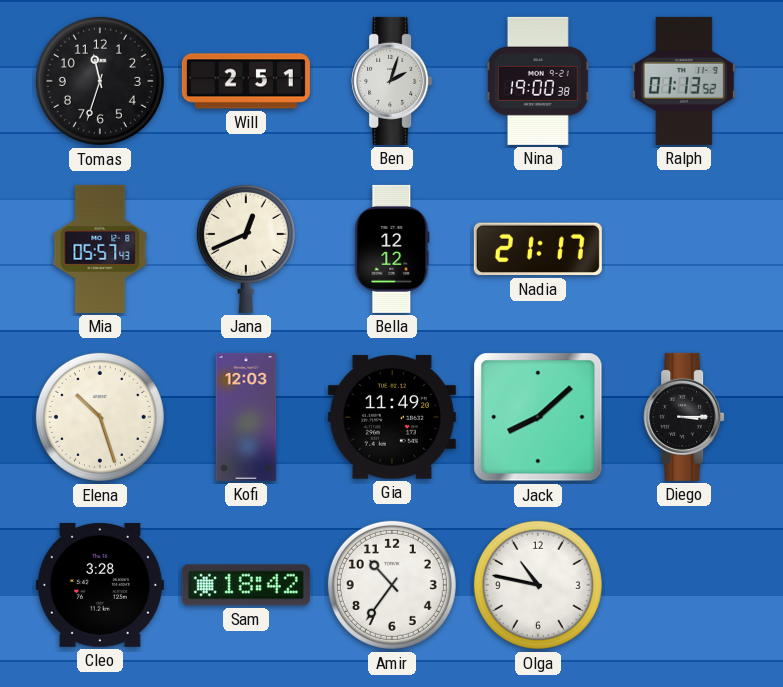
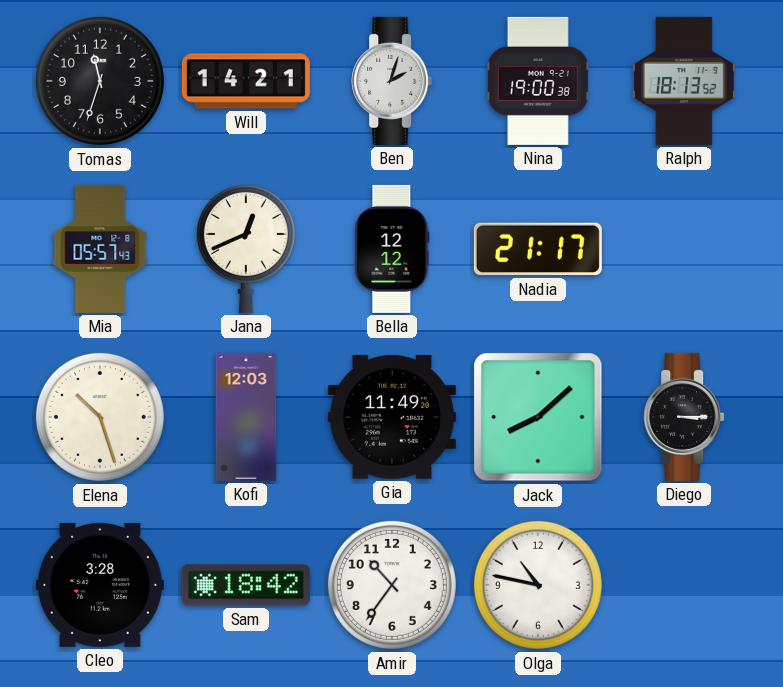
Will: 2:51 -> 14:21 (246, 81)
Ralph: 01:13 -> 18:13 (684, 81)
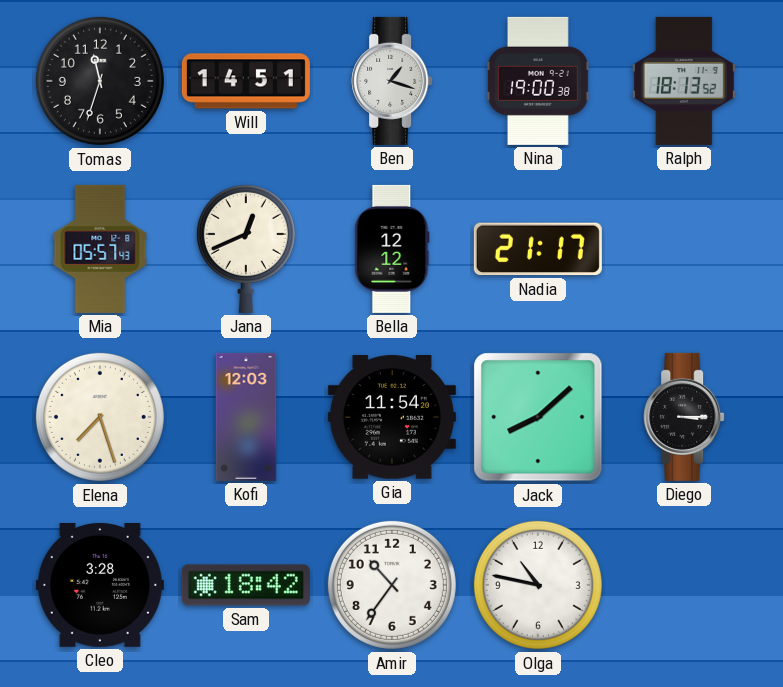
Will: 14:21 -> 14:51 (246, 81)
Ben: 2:03 -> 1:18 (392, 81)
Elena: 10:27 -> 7:27 (100, 417)
Gia: 11:49 -> 11:54 (392, 417)
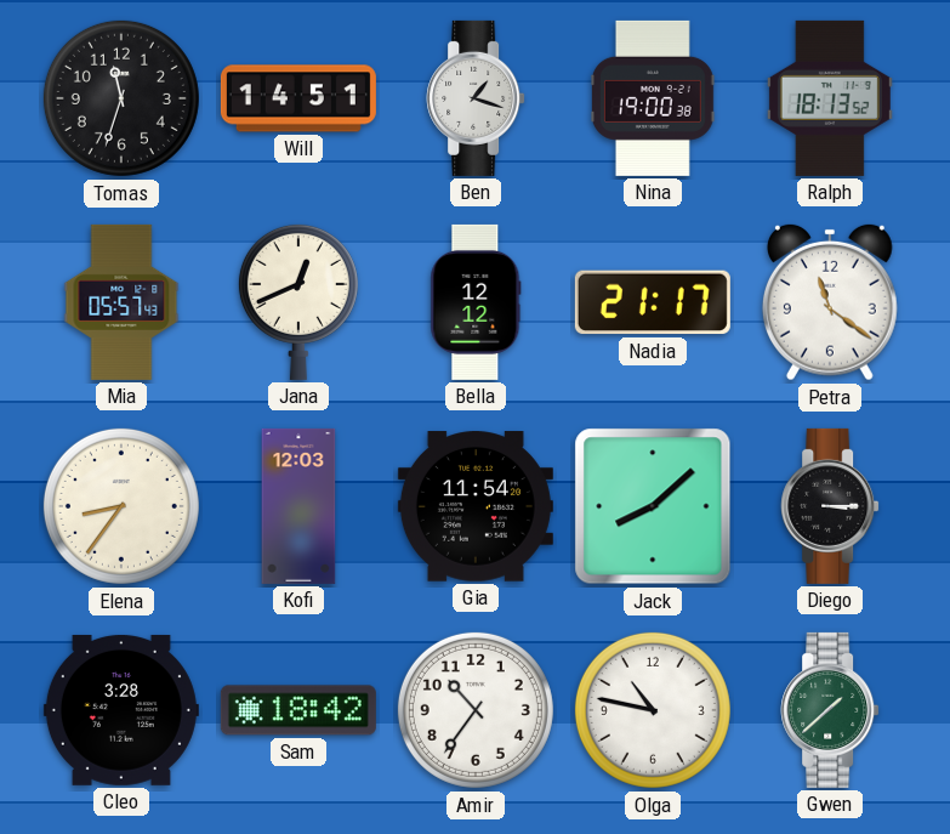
Petra: none -> 11:21 (830, 302)
Elena: 7:27 -> 8:36 (121, 506)
Gwen: none -> 1:38 (830, 710)
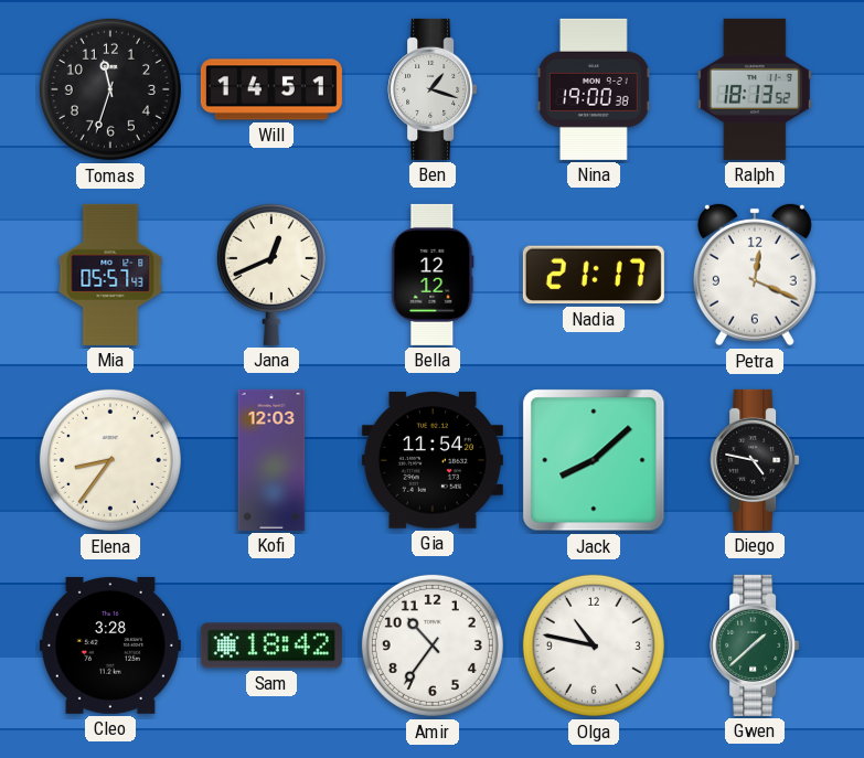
Petra: 11:21 -> 12:19 (755, 275)
Diego: 3:15 -> 4:47 (755, 460)
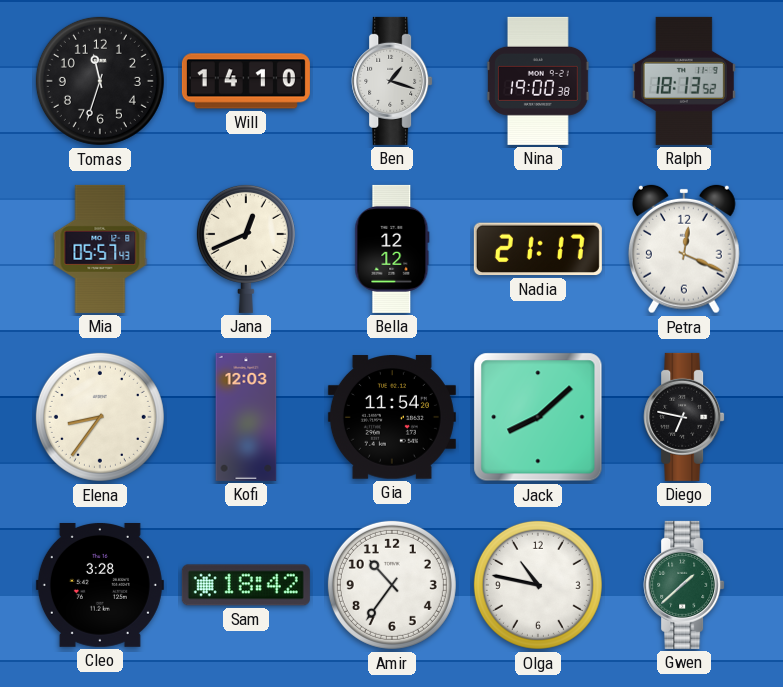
Will: 14:51 -> 14:10 (246, 81)
Diego: 4:47 -> 6:47 (684, 417)
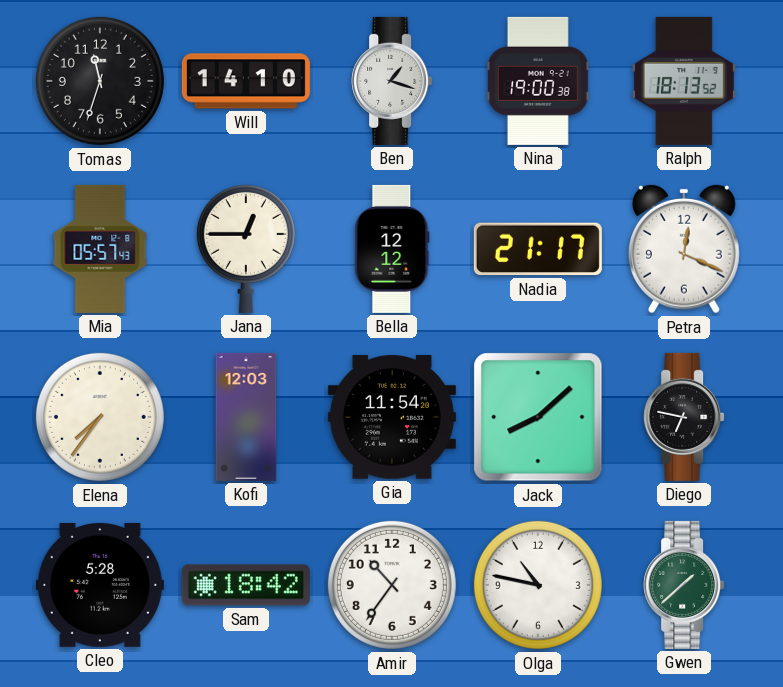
Jana: 12:41 -> 12:45 (246, 248)
Elena: 8:36 -> 7:36 (100, 417)
Cleo: 3:28 -> 5:28 (100, 585)
